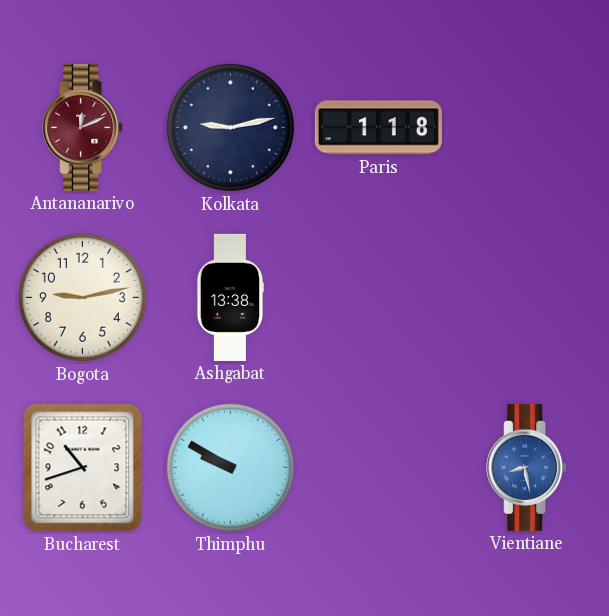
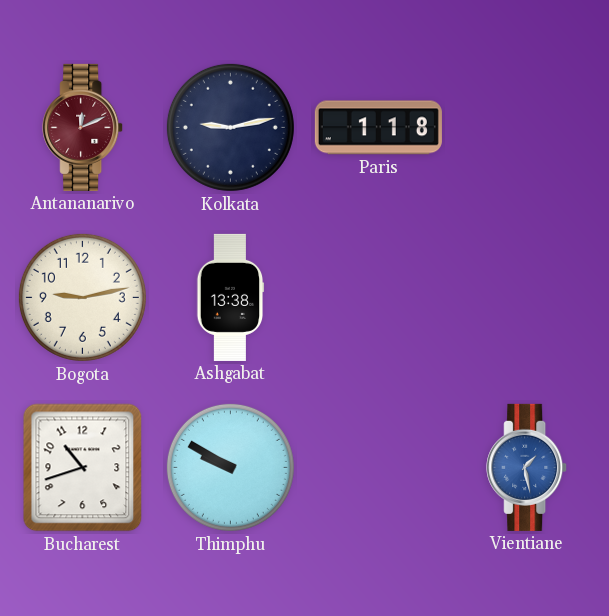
Vientiane: 8:28 -> 1:28 (527, 467)
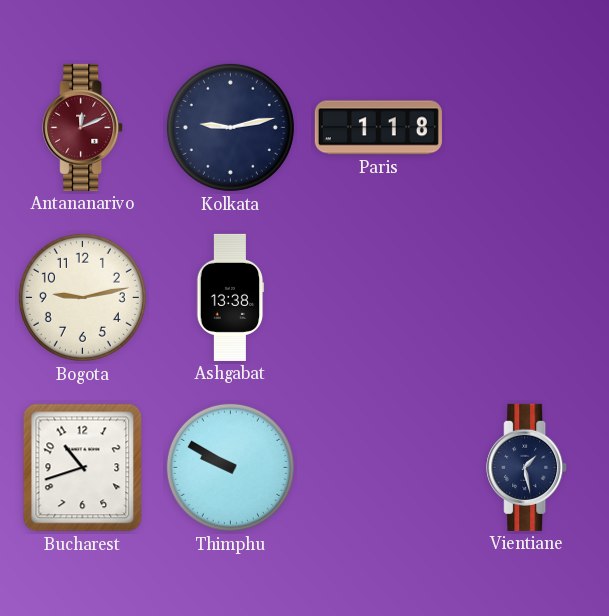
Vientiane dial: blue -> navy (527, 467)
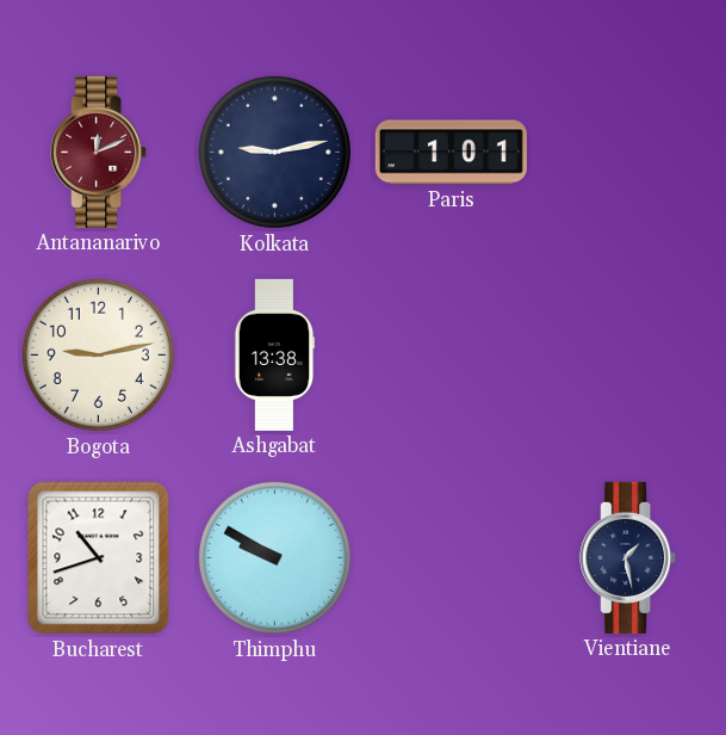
Paris: 1:18 -> 1:01 (451, 153)
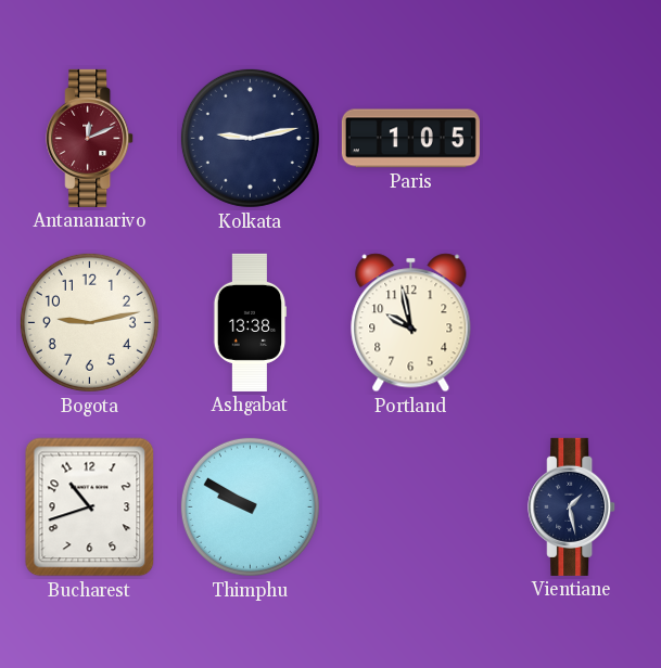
Paris: 1:01 -> 1:05 (410, 139)
Portland: none -> 9:58 (411, 323)
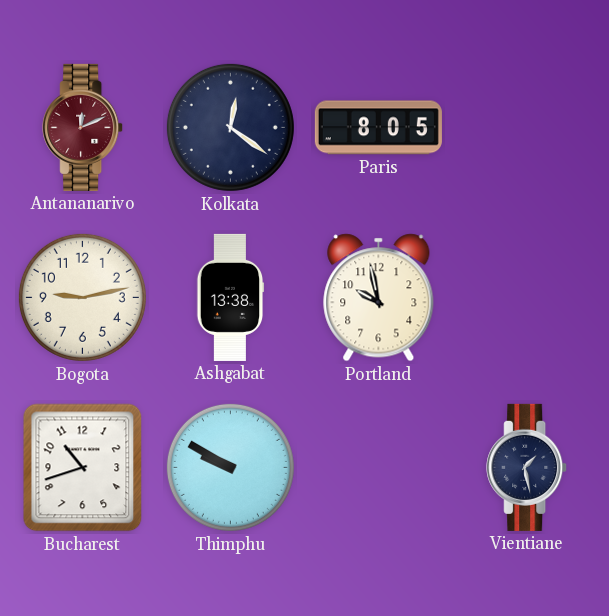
Kolkata: 9:13 -> 12:21 (230, 127)
Paris: 1:05 -> 8:05 (378, 128)
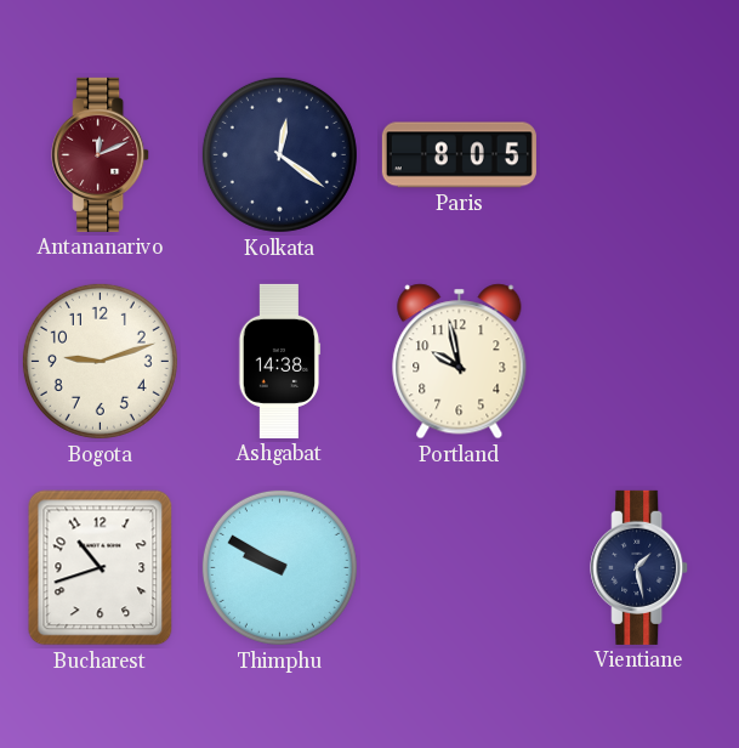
Bogota: 9:13 -> 9:12 (100, 361)
Ashgabat: 13:38 -> 14:38 (279, 361)
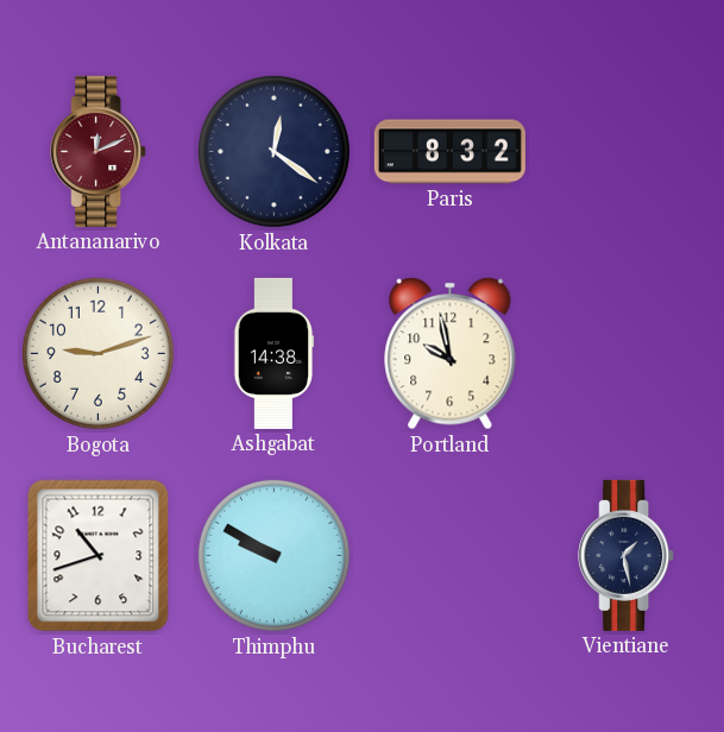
Paris: 8:05 -> 8:32 (449, 152)
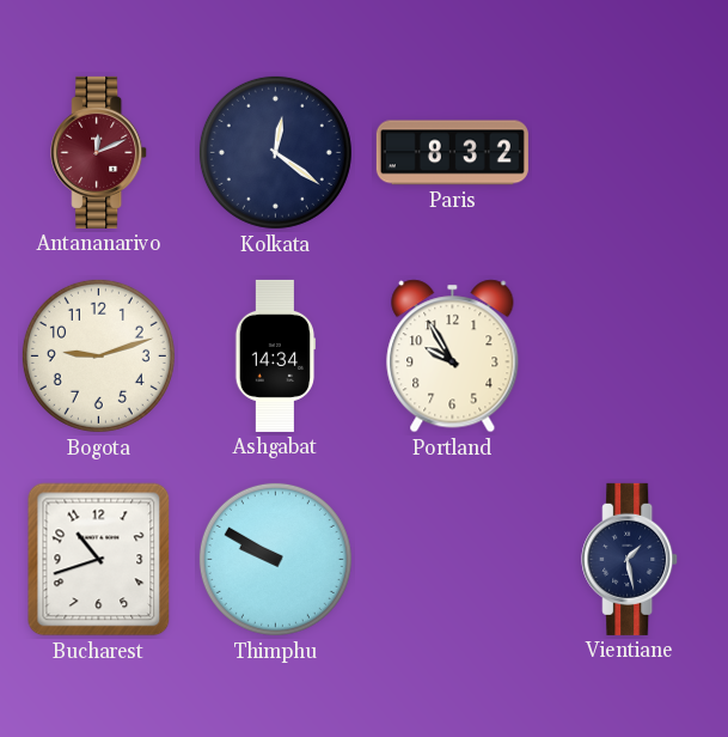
Ashgabat: 14:38 -> 14:34 (275, 355)
Portland: 9:58 -> 9:55 (453, 357)
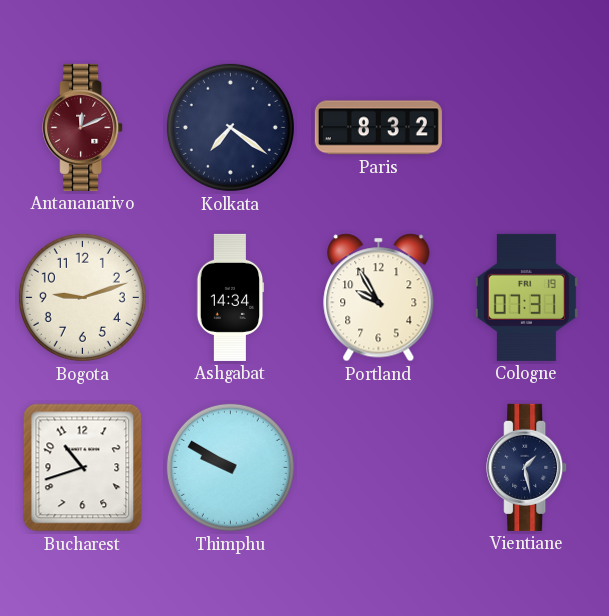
Kolkata: 12:21 -> 7:21 (230, 127)
Cologne: none -> 07:31 (526, 297)
